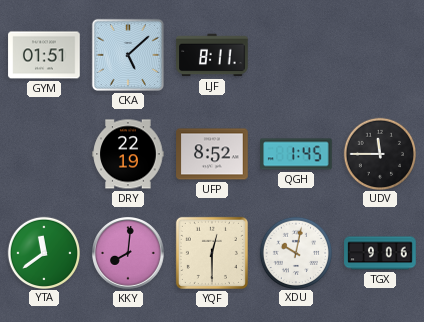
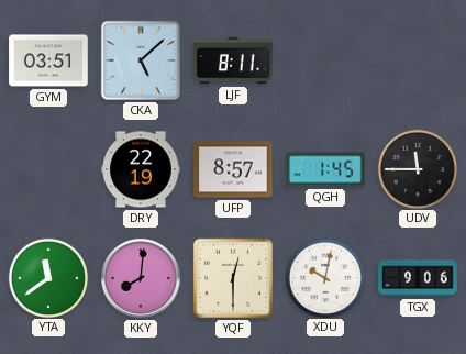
GYM: 01:51 -> 03:51 (48, 60)
UFP: 8:52 -> 8:57 (233, 169)
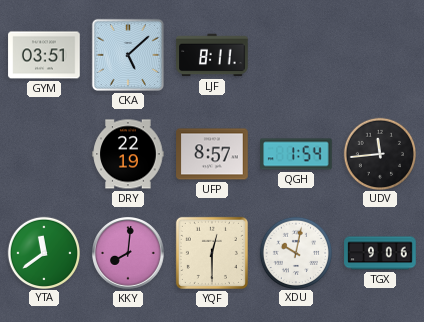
QGH: 1:45 -> 1:54 (296, 154)
UDV: 11:45 -> 11:44 (379, 153)
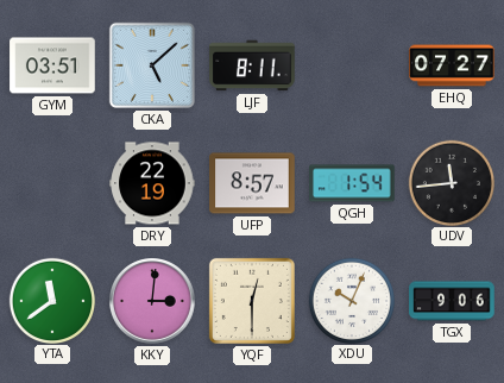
EHQ: none -> 07:27 (452, 65)
KKY: 8:01 -> 3:01 (152, 301)
XDU: 10:02 -> 10:04 (351, 300)
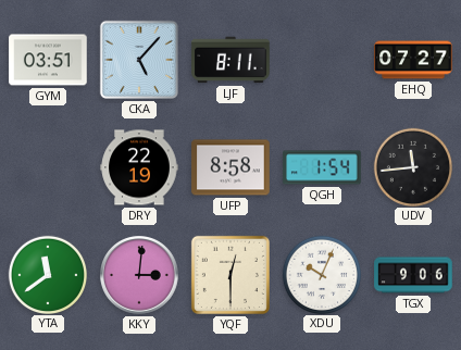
CKA: 5:08 -> 5:07 (139, 60)
UFP: 8:57 -> 8:58 (230, 167)
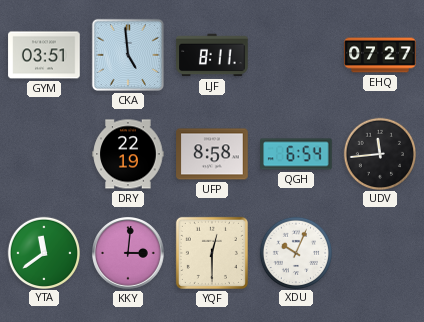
CKA: 5:07 -> 4:59 (128, 55)
QGH: 1:54 -> 6:54 (296, 154)
TGX: 9:06 -> none (413, 275)
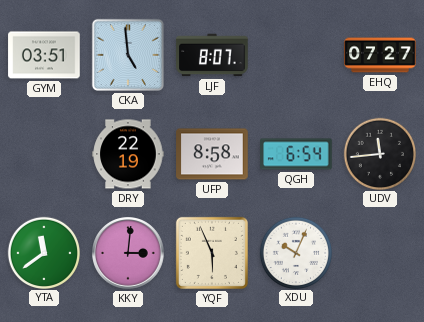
LJF: 8:11 -> 8:07 (212, 55)
YQF: 12:30 -> 5:56 (212, 253)
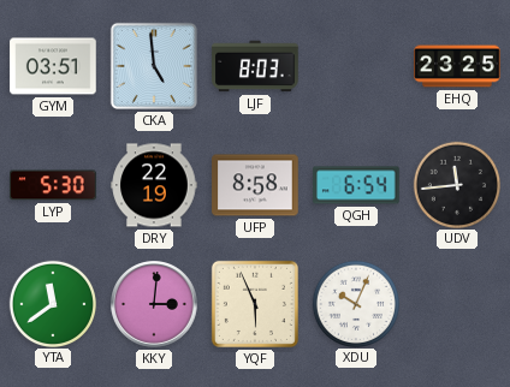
LJF: 8:07 -> 8:03 (255, 66)
EHQ: 07:27 -> 23:25 (457, 66)
LYP: none -> 5:30 (53, 185)
